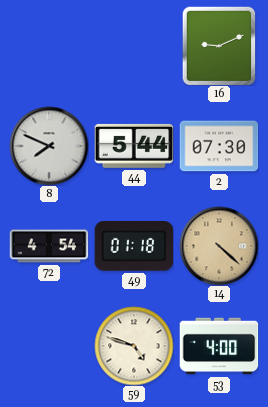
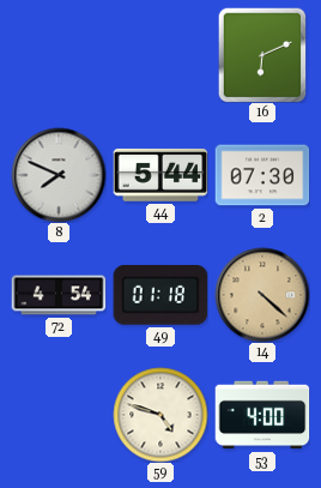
16: 9:11 -> 6:11 (262, 55)
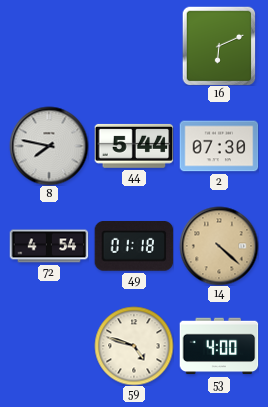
8: 7:49 -> 7:47 (49, 146)
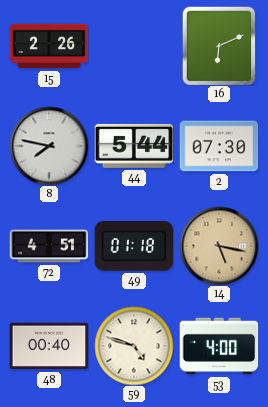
15: none -> 2:26 (49, 46)
72: 4:54 -> 4:51 (49, 246)
14: 4:22 -> 5:17 (219, 246)
48: none -> 00:40 (49, 346)
